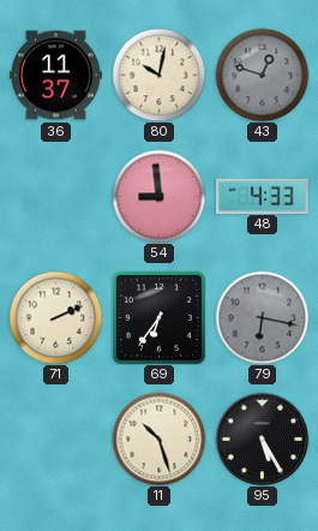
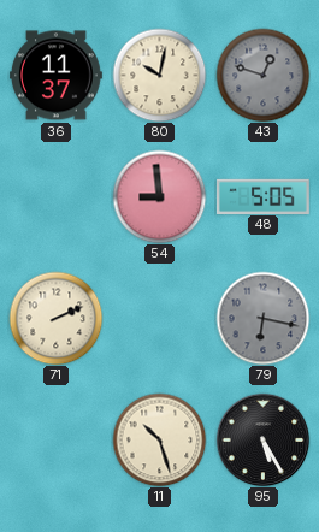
48: 4:33 -> 5:05 (262, 196)
69: 6:36 -> none (158, 317)
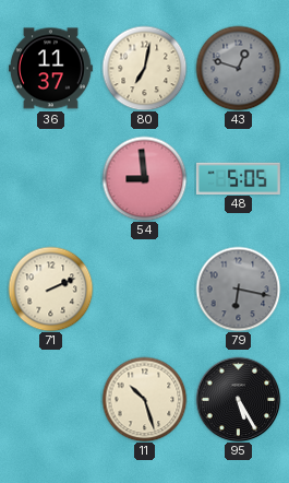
80: 10:02 -> 7:02 (144, 68)
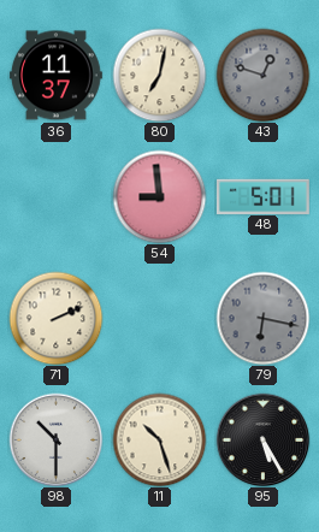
48: 5:05 -> 5:01 (262, 196)
98: none -> 10:30 (55, 439)
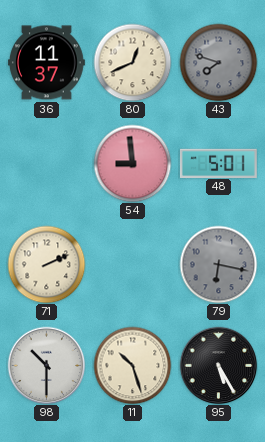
80: 7:02 -> 12:41 (132, 62)
43: 12:48 -> 7:48 (218, 62)
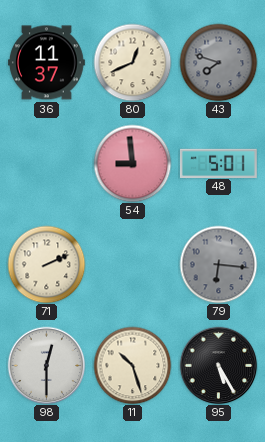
79: 6:17 -> 6:16 (218, 264)
98: 10:30 -> 12:30 (46, 365)
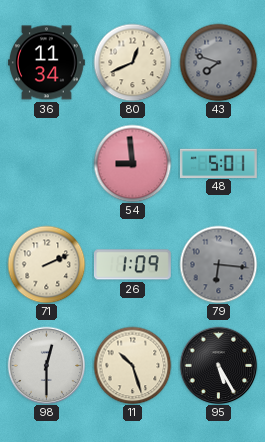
36: 11:37 -> 11:34 (47, 63)
26: none -> 1:09 (132, 265)
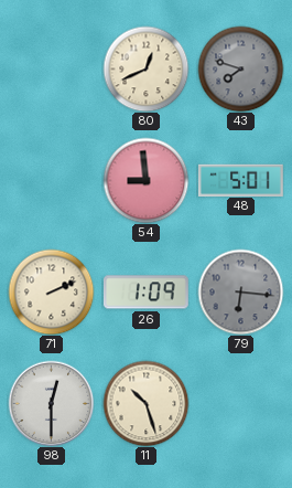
36: 11:34 -> none (47, 63)
95: 5:25 -> none (218, 365)
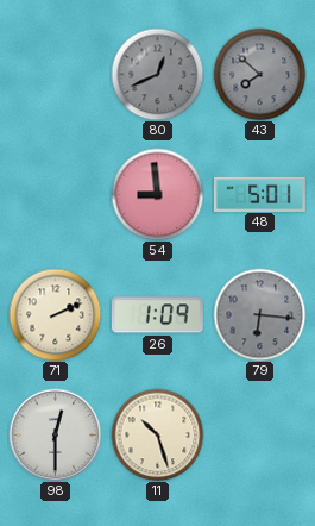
80 dial: cream -> grey (157, 74)
43: 7:48 -> 7:52 (259, 74)
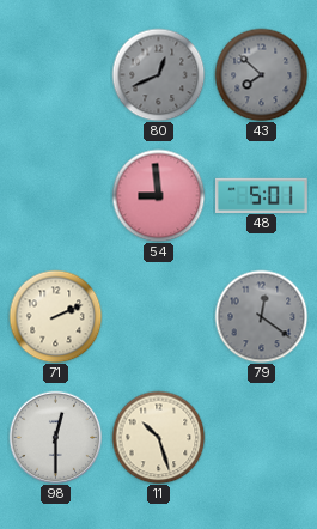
26: 1:09 -> none (157, 315)
79: 6:16 -> 12:21 (261, 316)
